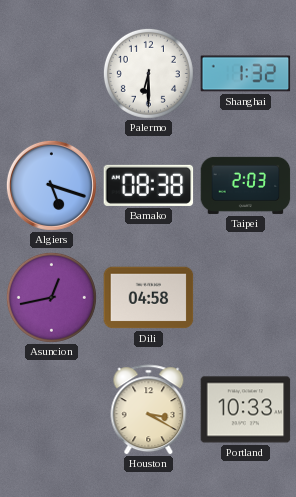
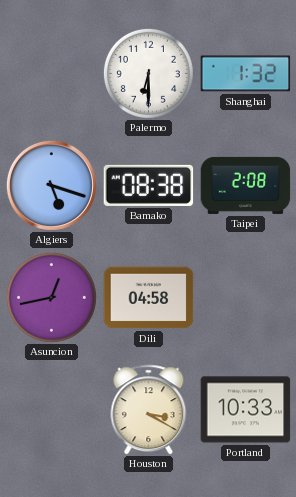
Taipei: 2:03 -> 2:08 (246, 185)
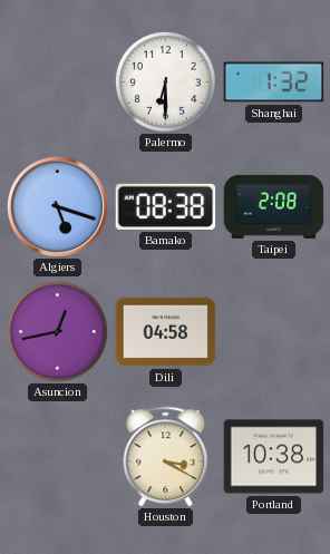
Portland: 10:33 -> 10:38 (274, 457)
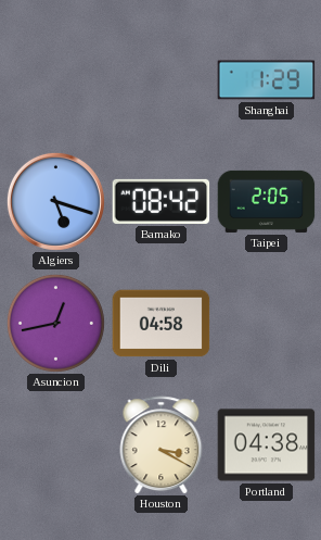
Palermo: 6:30 -> none (165, 81)
Shanghai: 1:32 -> 1:29 (267, 80)
Bamako: 08:38 -> 08:42 (162, 201)
Taipei: 2:08 -> 2:05 (267, 201)
Portland: 10:38 -> 04:38 (267, 445)
